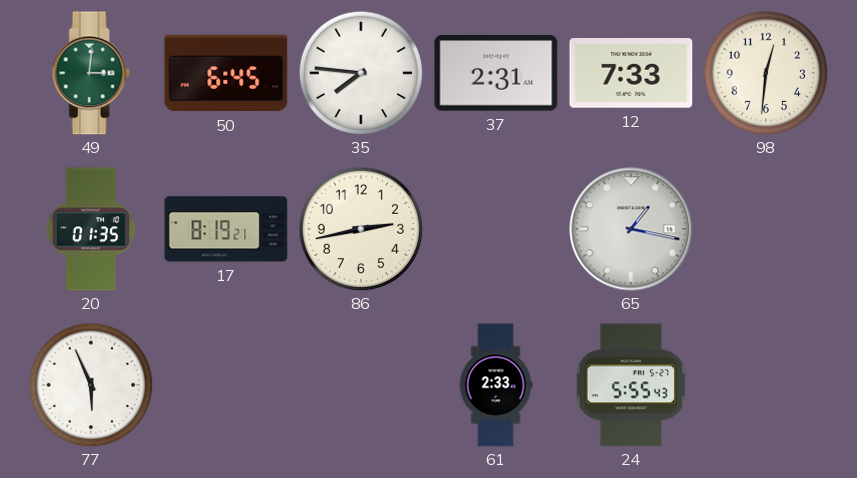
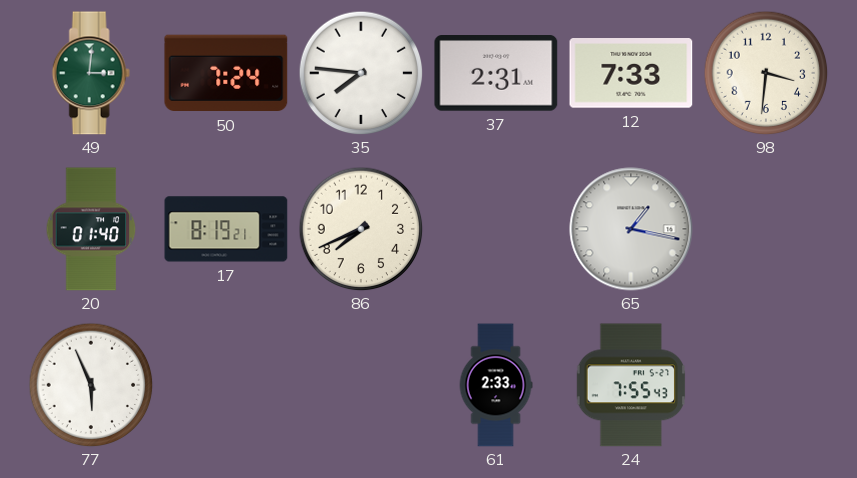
50: 6:45 -> 7:24 (226, 73)
98: 12:31 -> 3:31 (766, 73)
20: 01:35 -> 01:40 (91, 229)
86: 2:43 -> 7:41 (361, 229)
24: 5:55 -> 7:55 (630, 385)
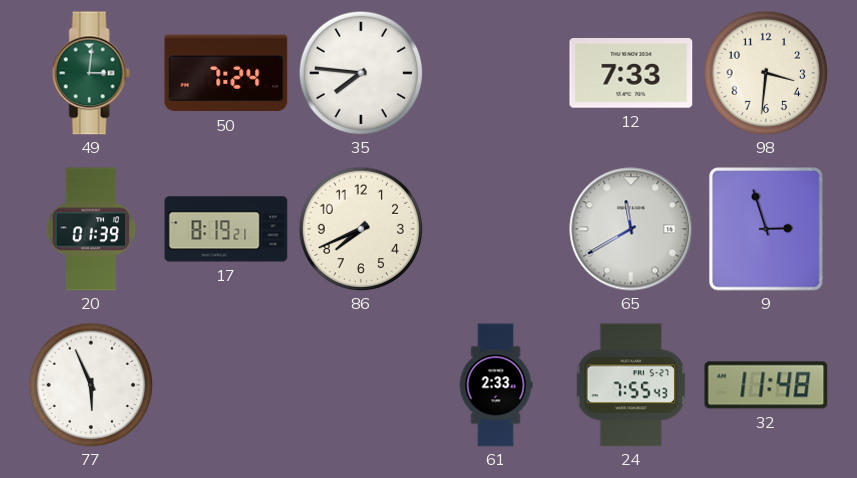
37: 2:31 -> none (496, 73)
20: 01:40 -> 01:39 (91, 229)
65: 1:17 -> 11:40 (631, 229)
9: none -> 2:57 (767, 229)
32: none -> 11:48 (766, 385)
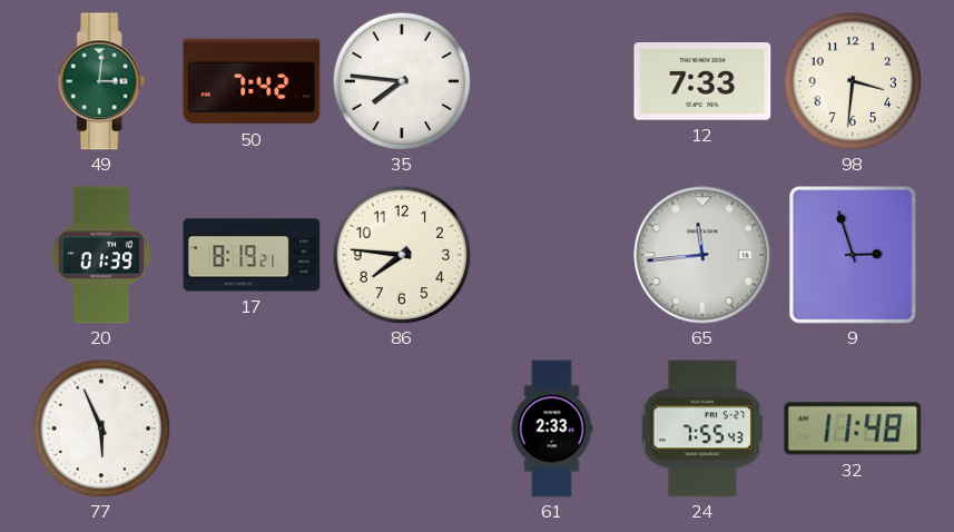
50: 7:24 -> 7:42 (252, 81)
86: 7:41 -> 7:46 (402, 255)
65: 11:40 -> 11:44 (702, 255)
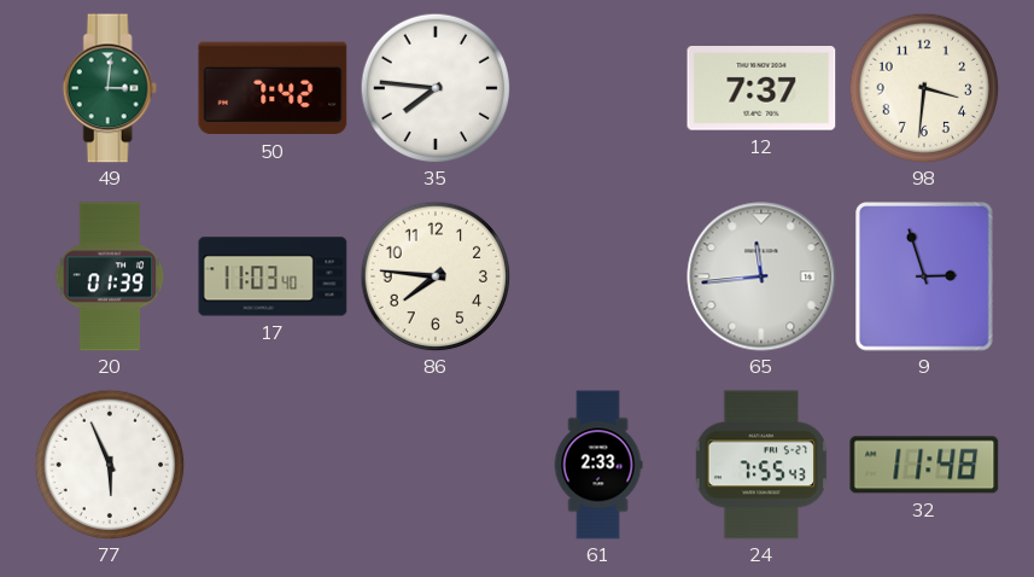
12: 7:33 -> 7:37 (761, 88)
17: 8:19 -> 11:03 (273, 276)
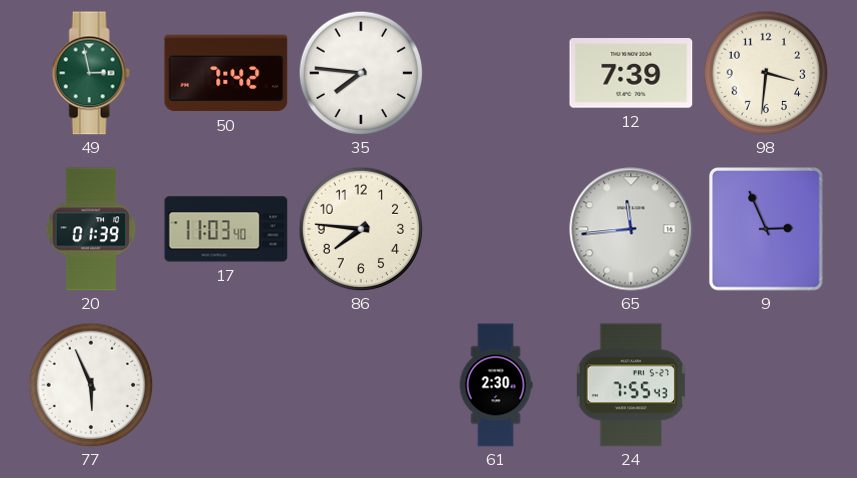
49: 3:01 -> 2:58 (91, 73)
12: 7:37 -> 7:39 (631, 73)
9: 2:57 -> 2:56 (767, 229)
61: 2:33 -> 2:30 (496, 385)
32: 11:48 -> none (924, 465)
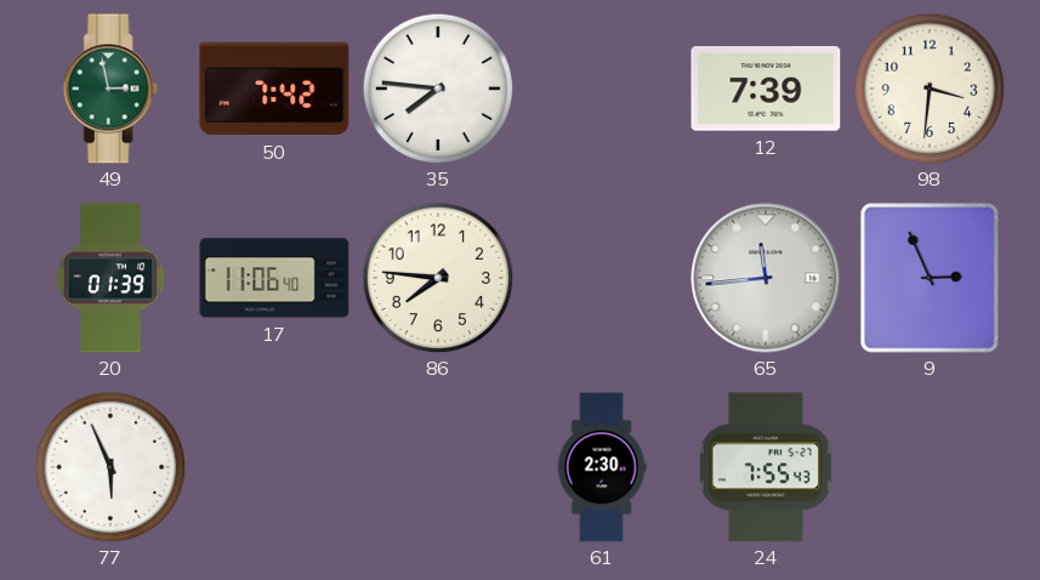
17: 11:03 -> 11:06 (274, 278)
